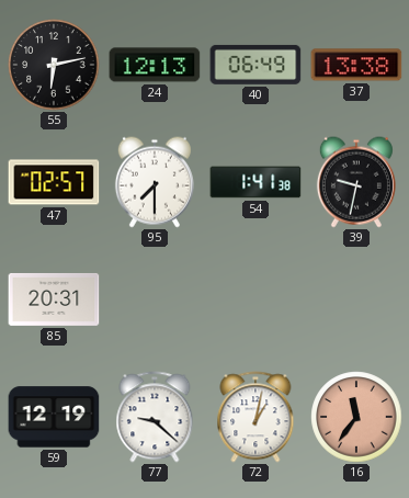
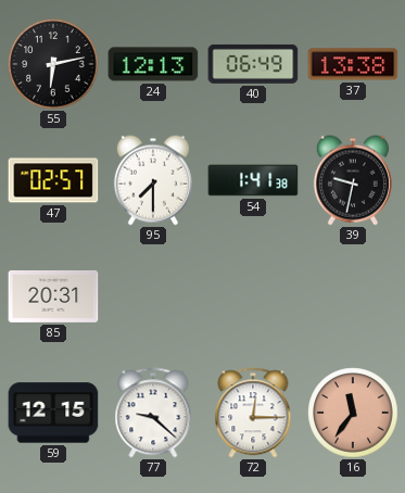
59: 12:19 -> 12:15 (53, 413)
72: 1:02 -> 12:15 (253, 413)
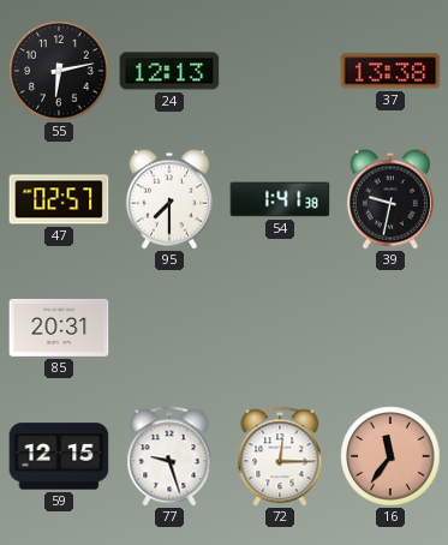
40: 06:49 -> none (253, 64)
77: 9:22 -> 9:27 (169, 456)
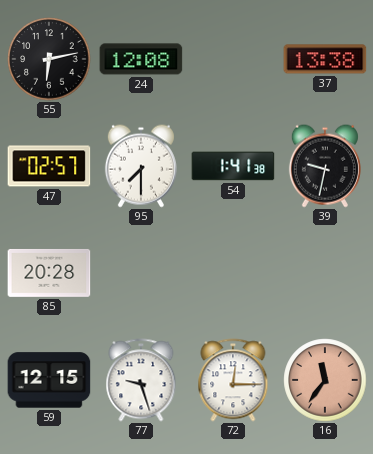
24: 12:13 -> 12:08 (141, 59)
85: 20:31 -> 20:28 (49, 273)
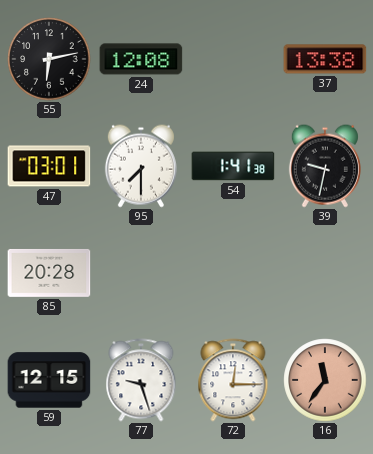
47: 02:57 -> 03:01 (49, 166)
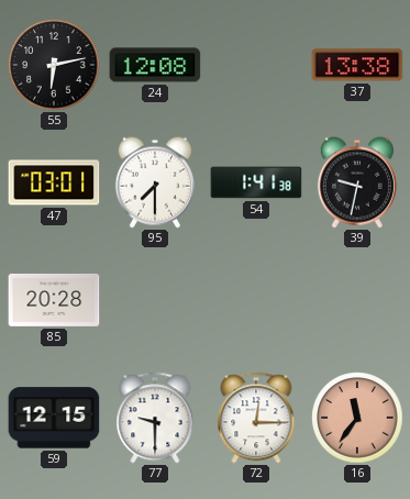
77: 9:27 -> 9:30 (155, 418)
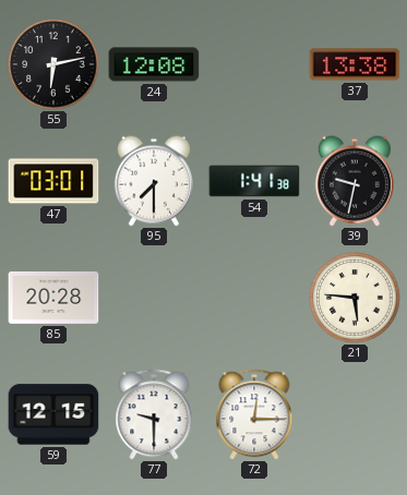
21: none -> 5:46 (355, 298)
16: 11:36 -> none (357, 418)
